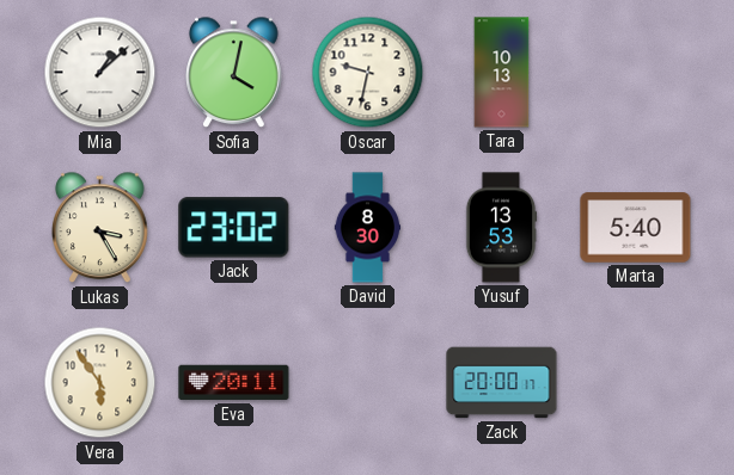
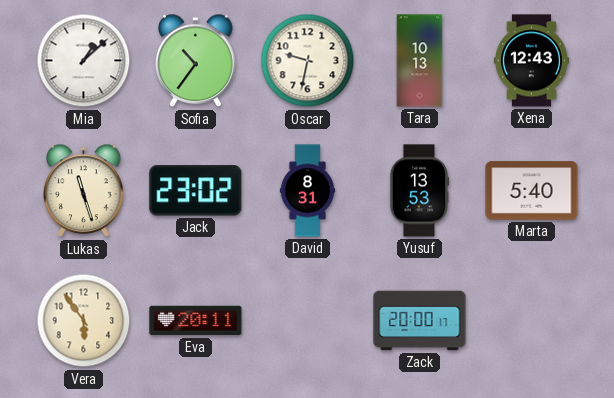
Sofia: 4:02 -> 10:36 (196, 61)
Xena: none -> 12:43 (531, 61)
Lukas: 3:25 -> 11:27 (84, 191)
David: 8:30 -> 8:31 (308, 191)
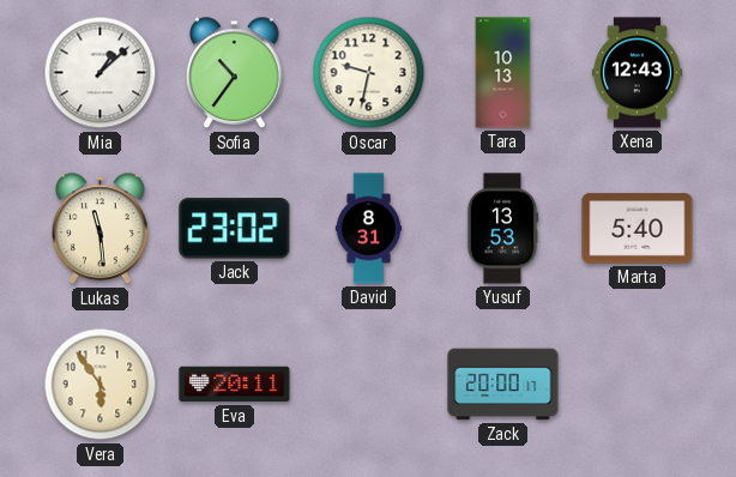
Lukas: 11:27 -> 11:29 (101, 229)
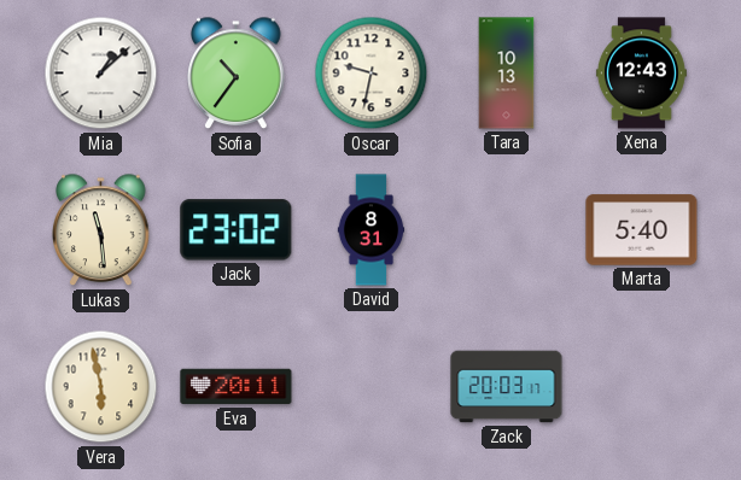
Yusuf: 13:53 -> none (502, 229)
Vera: 5:54 -> 5:58 (101, 387)
Zack: 20:00 -> 20:03 (507, 387)
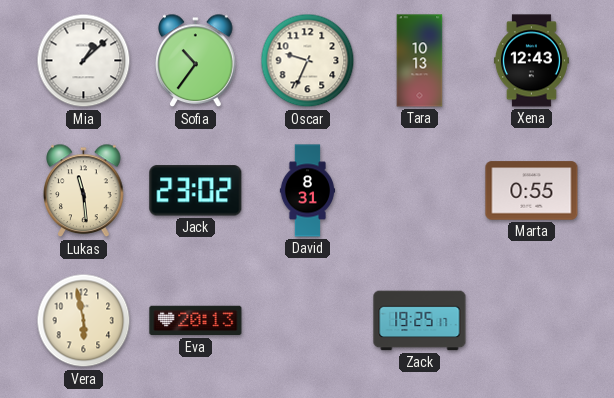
Oscar: 9:32 -> 9:34 (308, 61)
Marta: 5:40 -> 0:55 (532, 191)
Eva: 20:11 -> 20:13 (196, 321)
Zack: 20:03 -> 19:25 (420, 321)
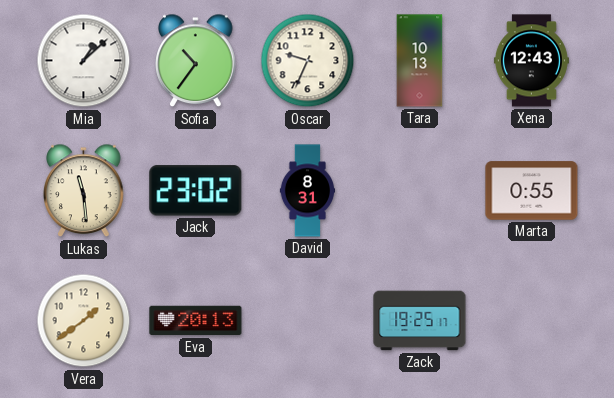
Vera: 5:58 -> 1:39 (84, 321)
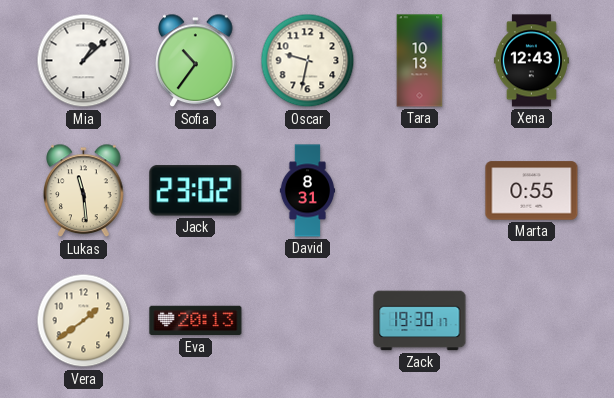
Oscar: 9:34 -> 9:32 (308, 61)
Zack: 19:25 -> 19:30 (420, 321)
